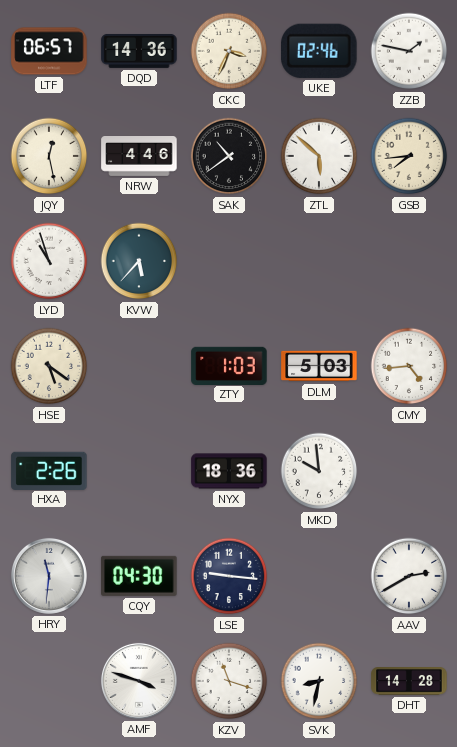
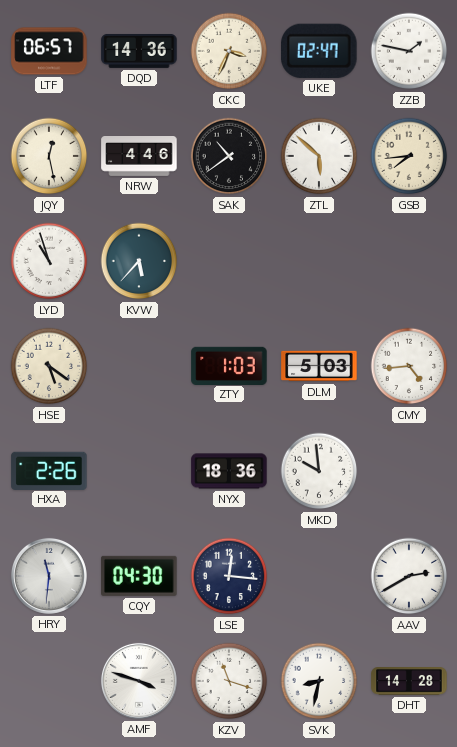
UKE: 02:46 -> 02:47 (319, 51)
LSE: 9:16 -> 12:16 (229, 576)
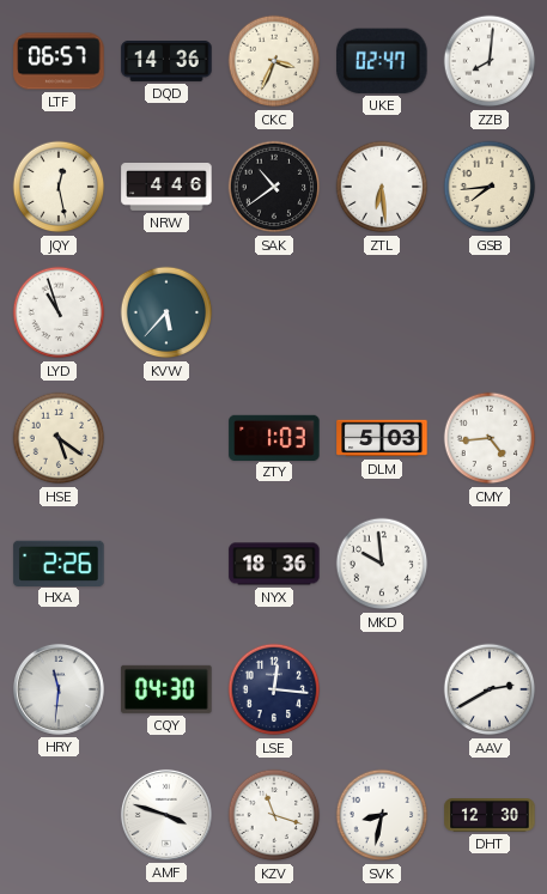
ZZB: 1:47 -> 8:01 (490, 61)
ZTL: 5:52 -> 6:29 (382, 187)
DHT: 14:28 -> 12:30 (490, 815)
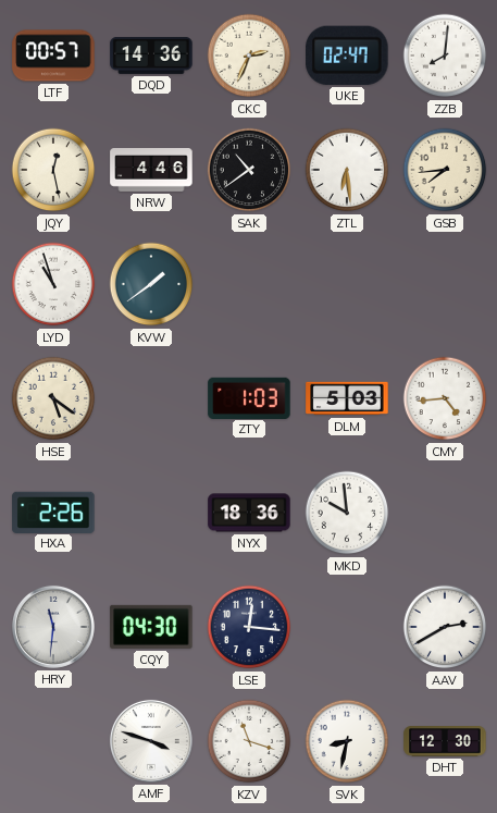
LTF: 06:57 -> 00:57 (53, 56)
CKC: 3:34 -> 2:34 (249, 56)
KVW: 5:37 -> 1:39 (151, 284)
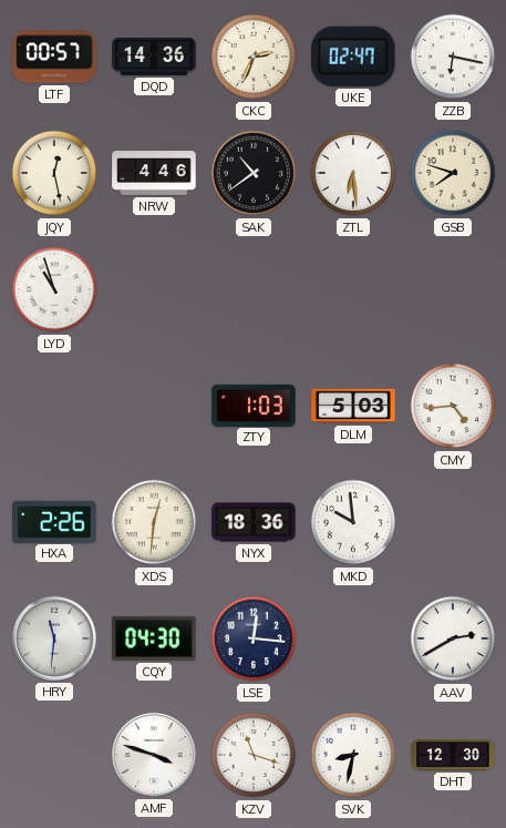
ZZB: 8:01 -> 6:17 (453, 57)
GSB: 7:44 -> 7:48 (453, 173)
KVW: 1:39 -> none (151, 284)
HSE: 5:21 -> none (53, 398)
XDS: none -> 12:31 (154, 522)
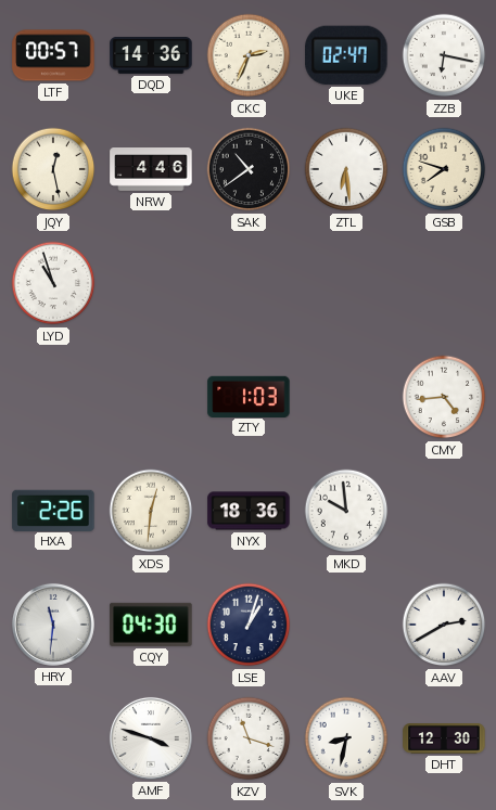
DLM: 5:03 -> none (353, 406)
LSE: 12:16 -> 1:03 (249, 625)
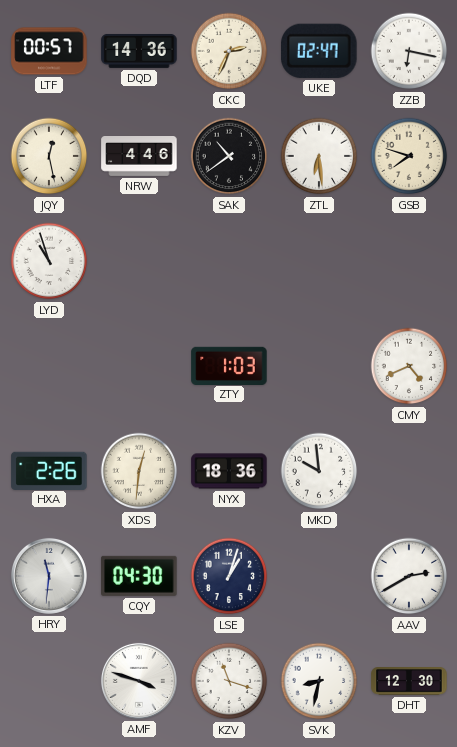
CMY: 4:44 -> 4:41 (409, 366)
